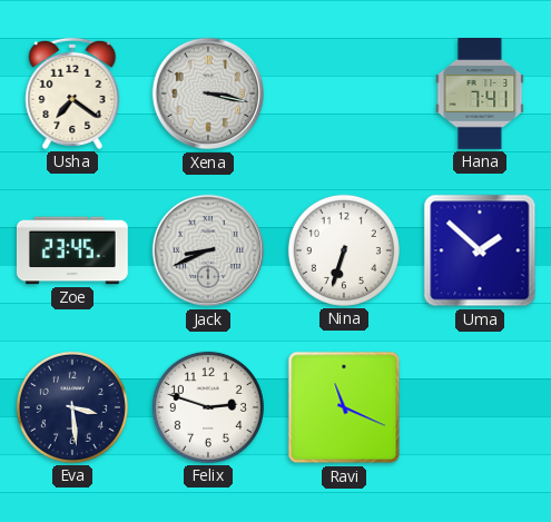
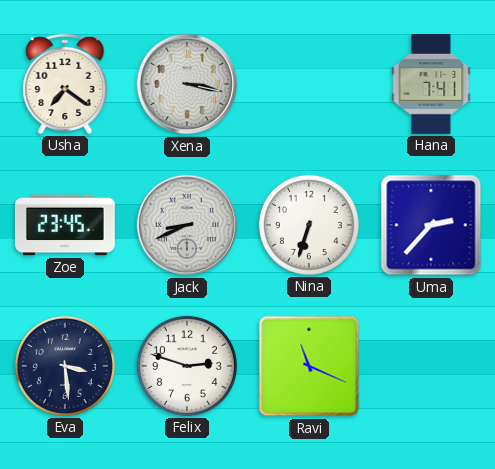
Uma: 1:52 -> 2:37 (431, 225)
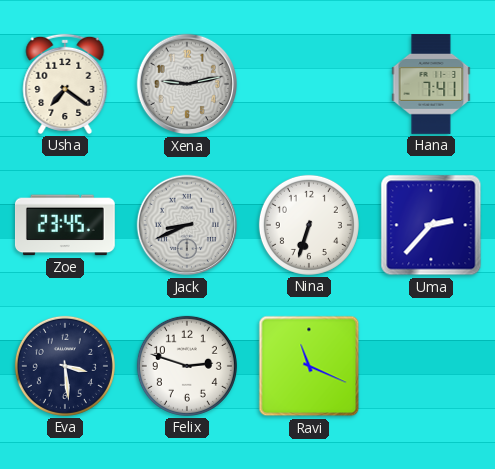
Xena: 3:17 -> 9:13 (187, 84)
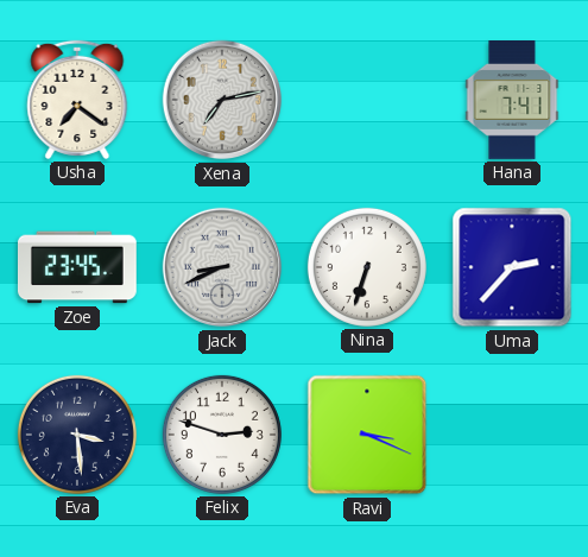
Xena: 9:13 -> 7:13 (222, 100)
Ravi: 11:19 -> 3:19 (367, 435)
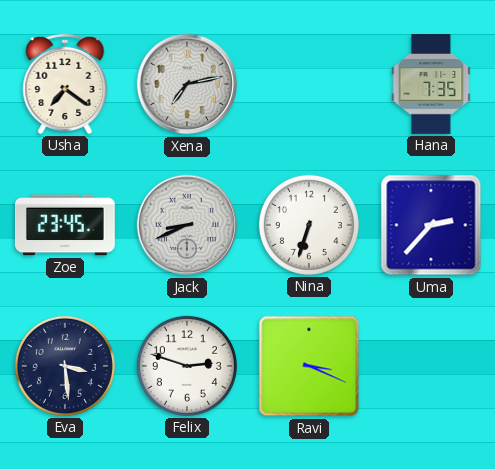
Hana: 7:41 -> 7:35 (431, 85)
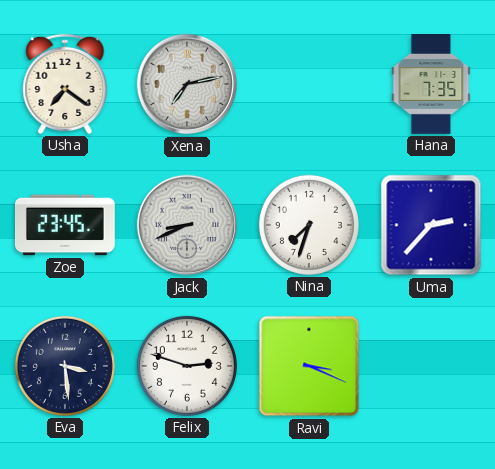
Nina: 6:33 -> 7:33 (309, 225)
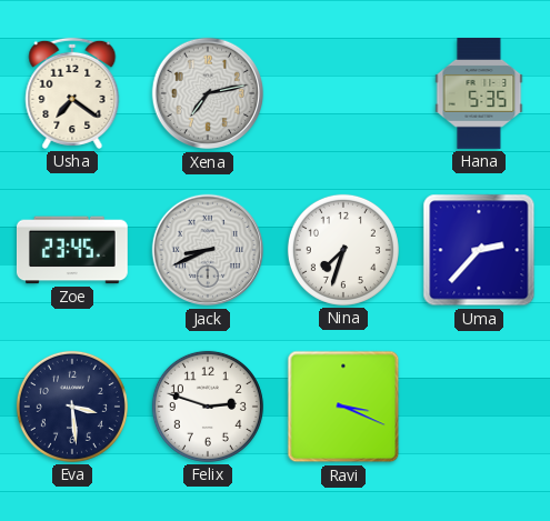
Hana: 7:35 -> 5:35 (479, 94)
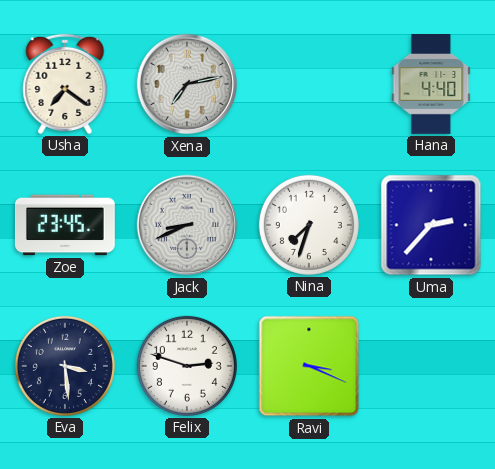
Hana: 5:35 -> 4:40 (431, 85)
